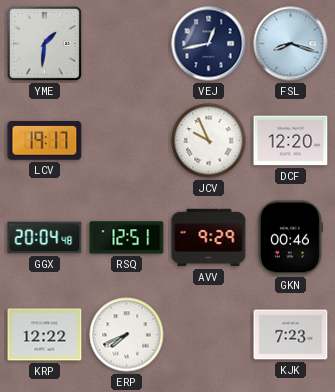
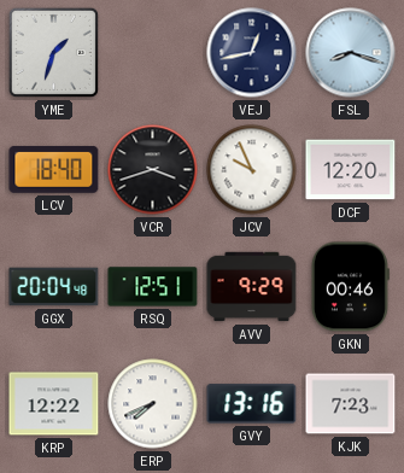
YME: 1:31 -> 1:33 (53, 52)
LCV: 19:17 -> 18:40 (54, 169)
VCR: none -> 3:42 (153, 170)
GVY: none -> 13:16 (252, 404)
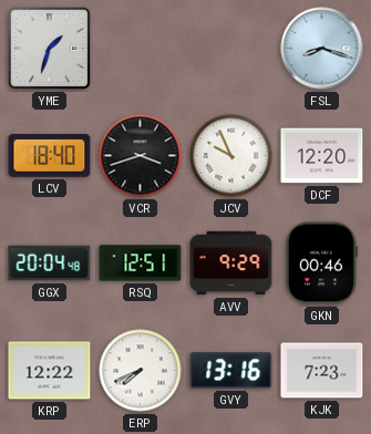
VEJ: 12:43 -> none (252, 53)
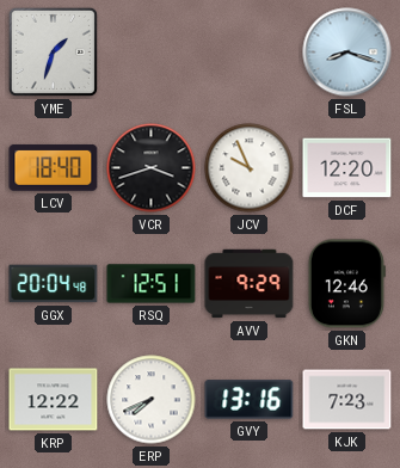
GKN: 00:46 -> 12:46 (346, 284)
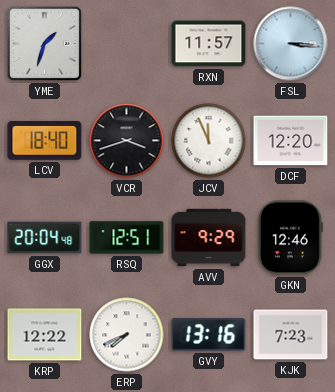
RXN: none -> 11:57 (209, 44)
FSL: 8:18 -> 3:16 (291, 44)
JCV: 9:56 -> 11:56 (209, 141)
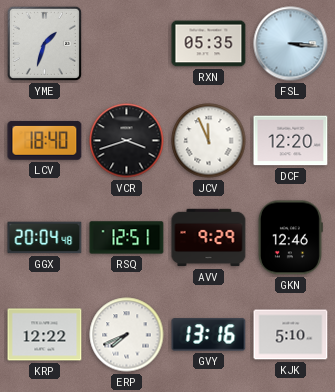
RXN: 11:57 -> 05:35 (209, 44)
KJK: 7:23 -> 5:10 (291, 335)
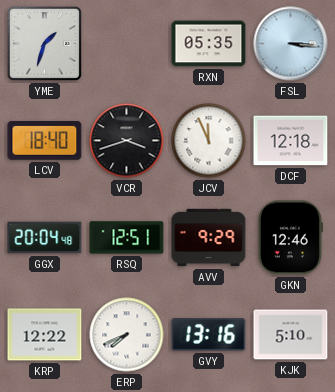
DCF: 12:20 -> 12:18 (291, 141)
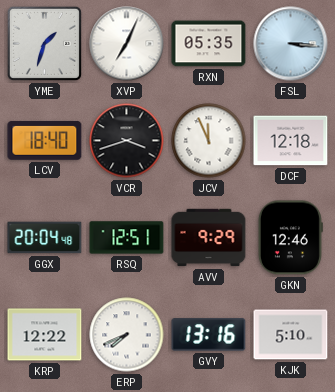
XVP: none -> 7:04 (127, 44)
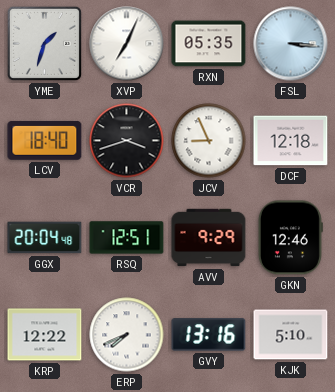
JCV: 11:56 -> 8:56 (209, 141)
